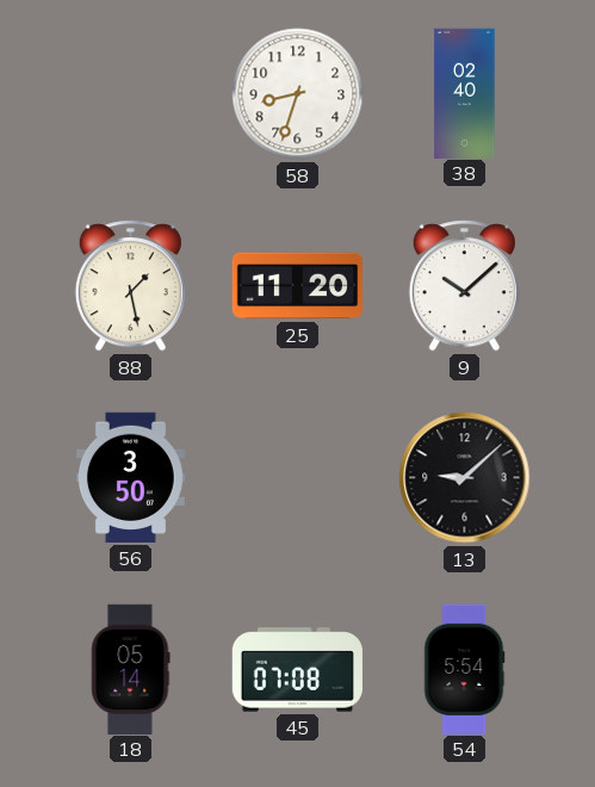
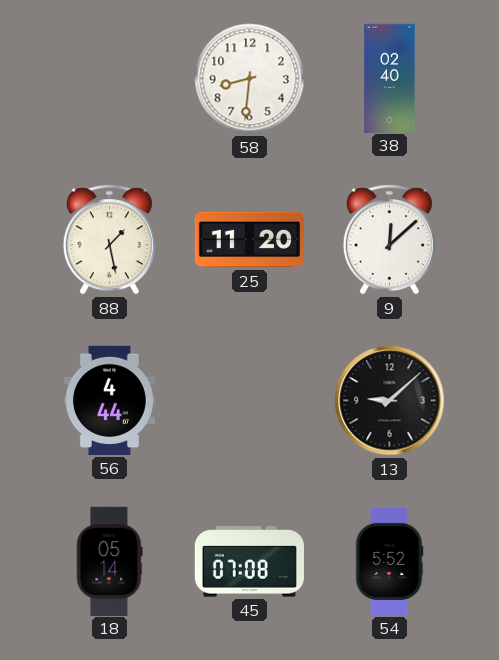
58: 8:33 -> 8:31 (250, 79)
9: 10:08 -> 12:08 (389, 240)
56: 3:50 -> 4:44 (109, 400)
54: 5:54 -> 5:52 (389, 561)
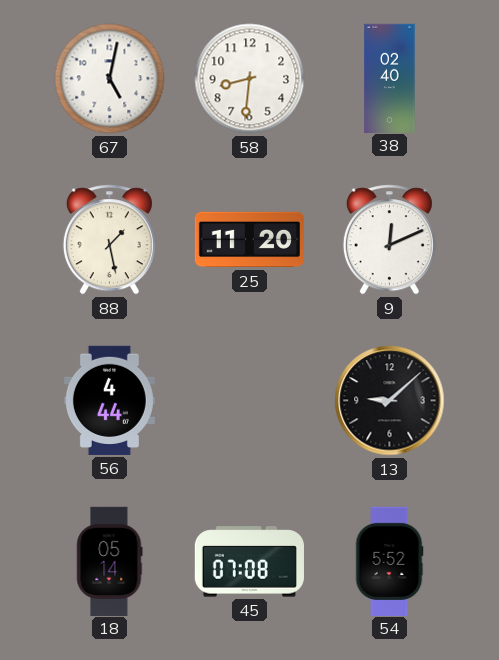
67: none -> 5:02 (110, 79)
9: 12:08 -> 12:11 (389, 240)
